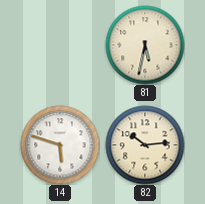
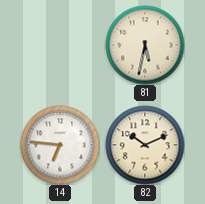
14: 5:48 -> 6:46 (60, 145)
82: 10:14 -> 10:11 (145, 145)
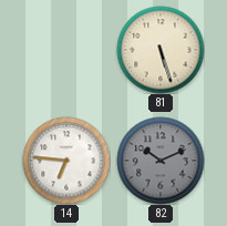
81: 5:32 -> 5:27 (161, 50)
82 dial: cream -> grey (161, 161)
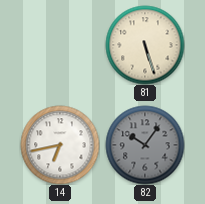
14: 6:46 -> 6:43 (60, 145)
82: 10:11 -> 10:06 (145, 145)
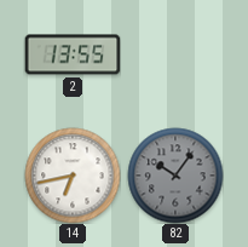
2: none -> 13:55 (73, 54)
81: 5:27 -> none (145, 45)
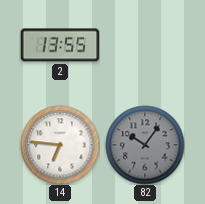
14: 6:43 -> 6:46 (60, 145)
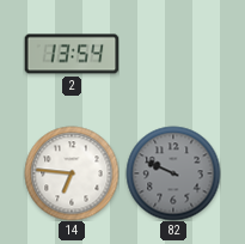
2: 13:55 -> 13:54 (72, 54)
82: 10:06 -> 9:49 (173, 173)
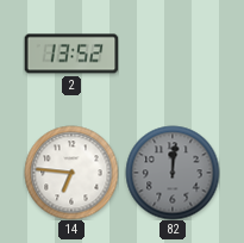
2: 13:54 -> 13:52 (71, 54)
82: 9:49 -> 12:01 (173, 173)
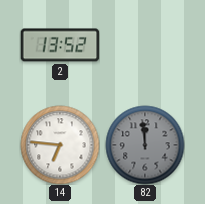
82: 12:01 -> 11:59 (145, 145)
